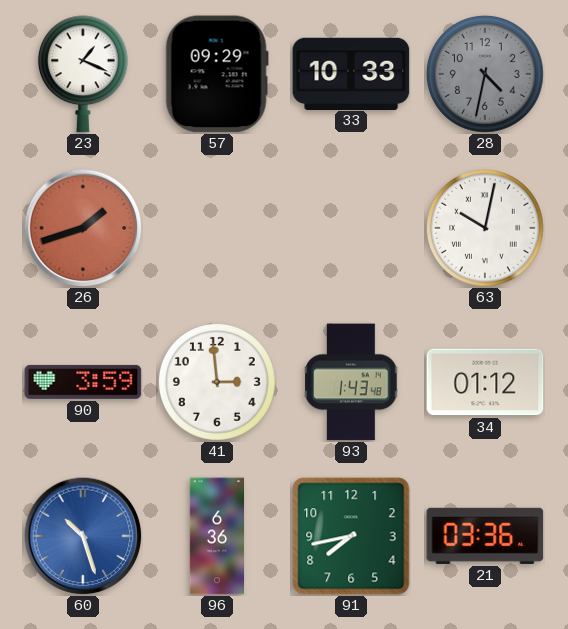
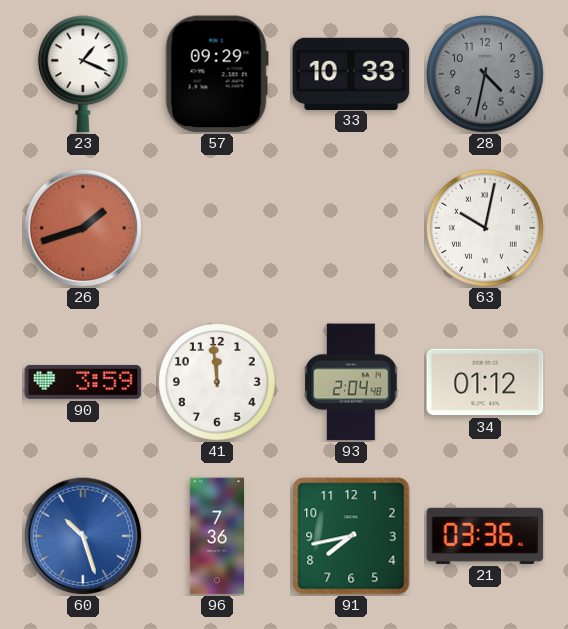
41: 2:59 -> 11:59 (217, 382)
93: 1:43 -> 2:04 (351, 382)
96: 6:36 -> 7:36 (217, 536)
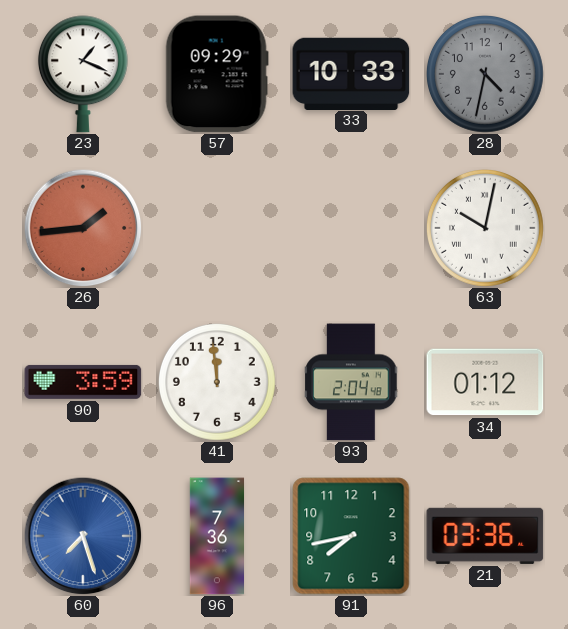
26: 1:42 -> 1:44 (83, 228)
60: 10:27 -> 7:27 (83, 536)
